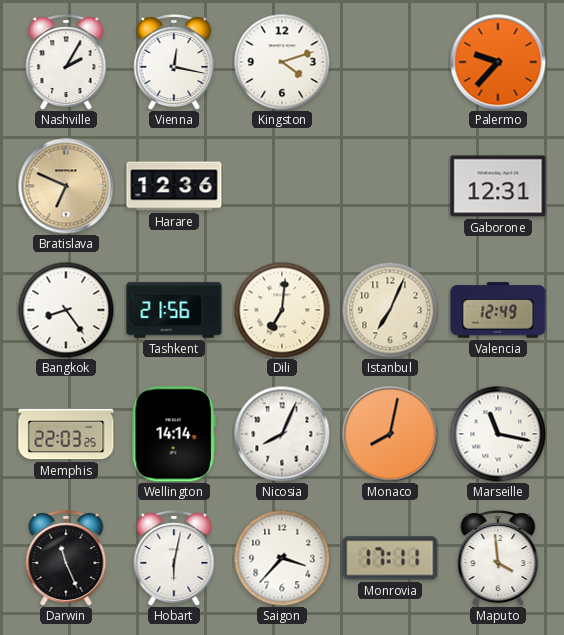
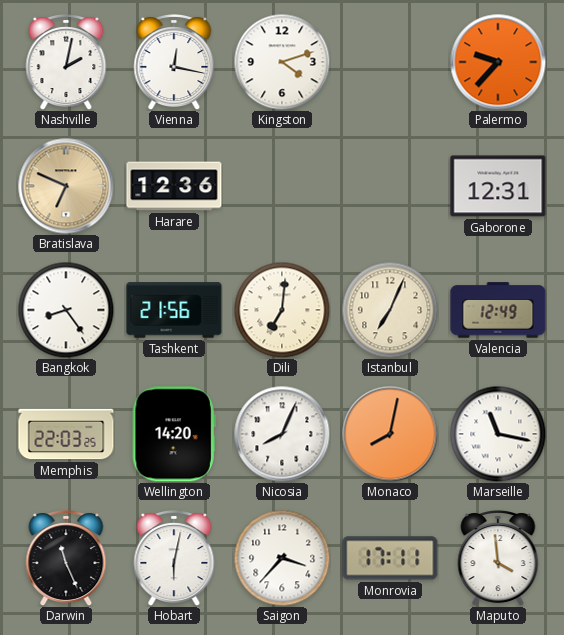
Nashville: 2:05 -> 2:02 (66, 63)
Wellington: 14:14 -> 14:20 (174, 434)
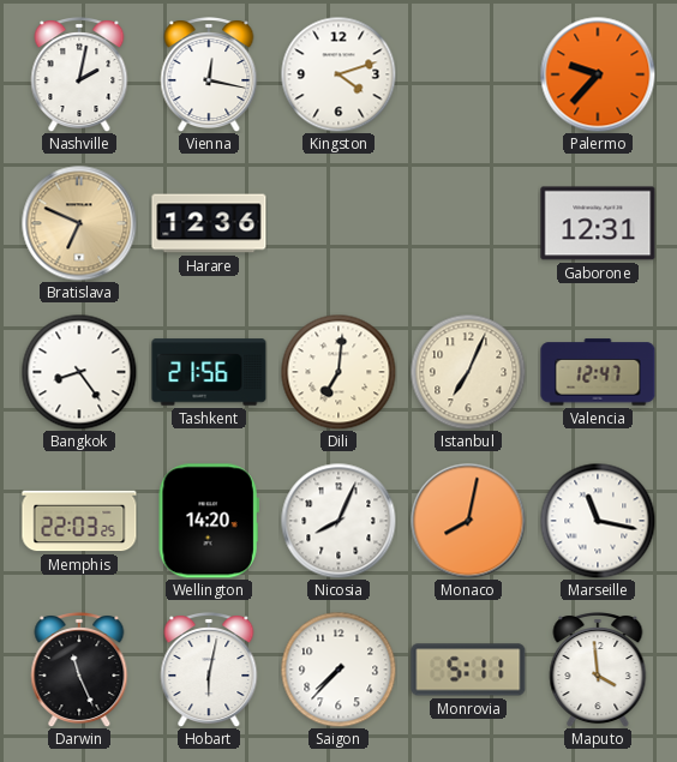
Valencia: 12:49 -> 12:47 (598, 372)
Saigon: 3:37 -> 7:37 (338, 670)
Monrovia: 17:11 -> 5:11 (468, 670)
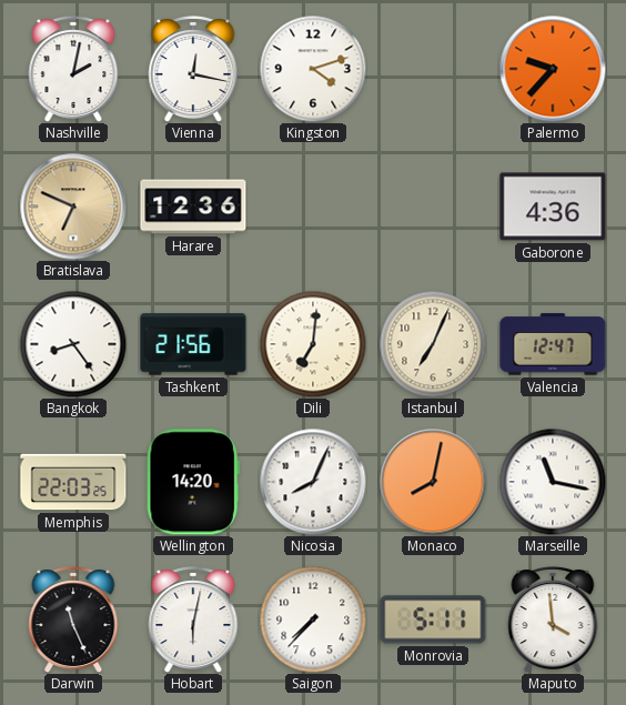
Gaborone: 12:31 -> 4:36 (553, 207)
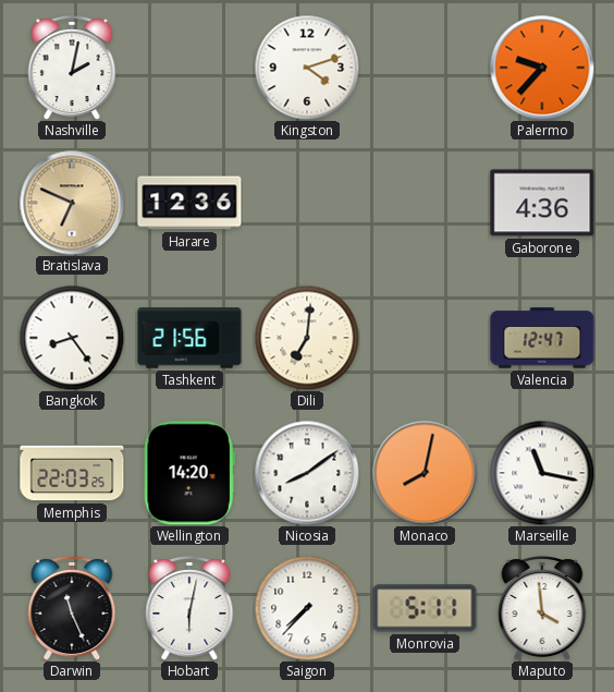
Vienna: 12:17 -> none (193, 70)
Istanbul: 7:04 -> none (433, 344)
Nicosia: 8:04 -> 8:09 (307, 473)
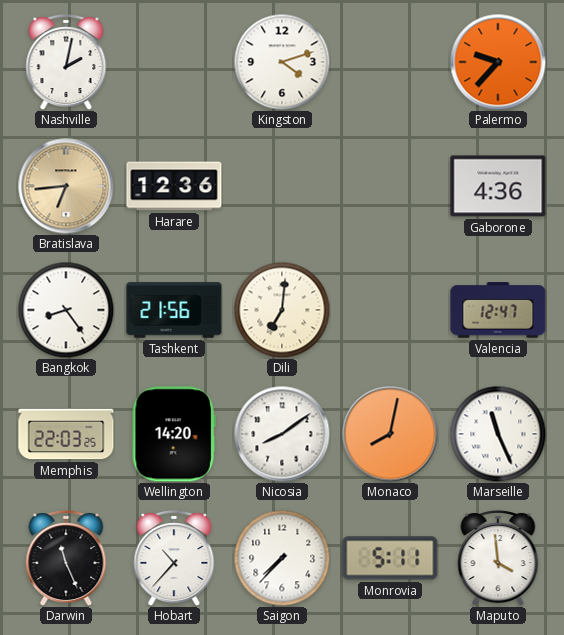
Bratislava: 6:49 -> 6:44 (66, 186)
Marseille: 11:17 -> 11:26 (498, 434)
Hobart: 6:02 -> 10:37 (174, 559)
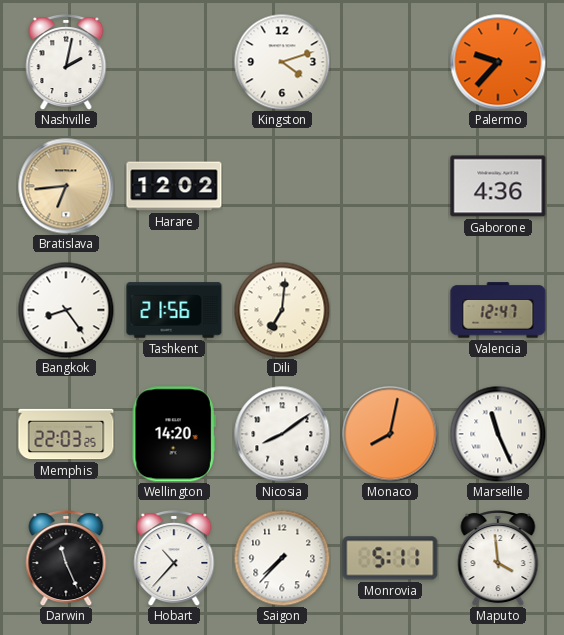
Harare: 12:36 -> 12:02 (174, 186)
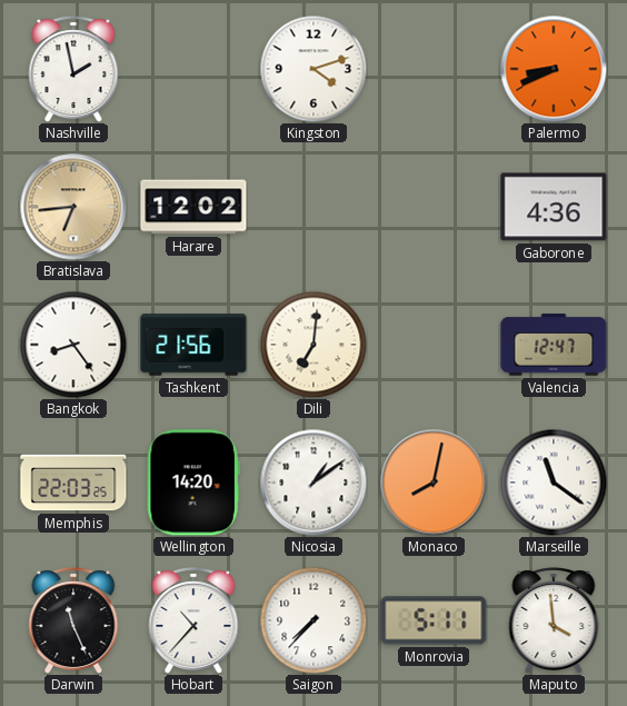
Nashville: 2:02 -> 1:58 (73, 70)
Palermo: 9:37 -> 8:41 (554, 69)
Nicosia: 8:09 -> 1:09 (313, 483)
Marseille: 11:26 -> 11:21 (554, 483)
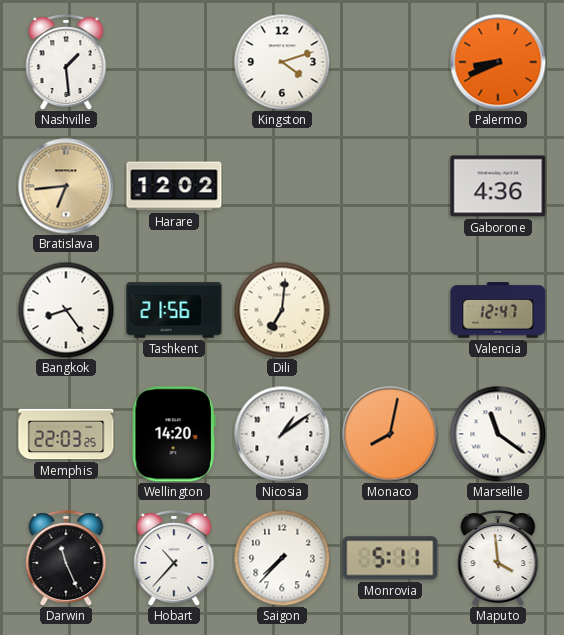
Nashville: 1:58 -> 1:29 (66, 63)
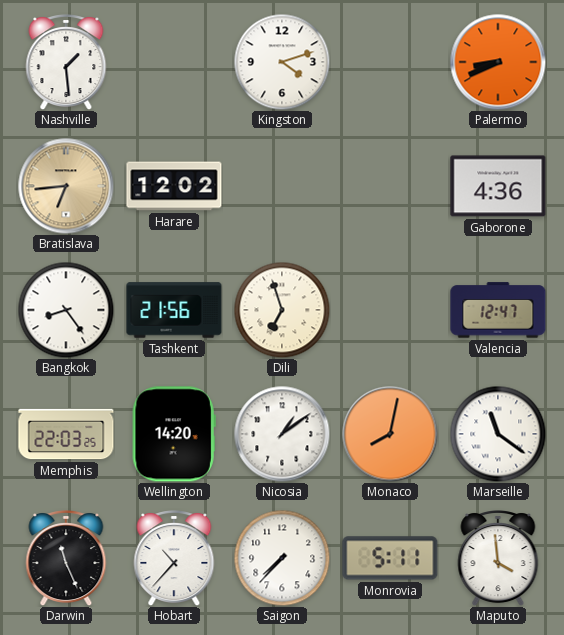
Dili: 7:01 -> 6:57 (282, 310)
